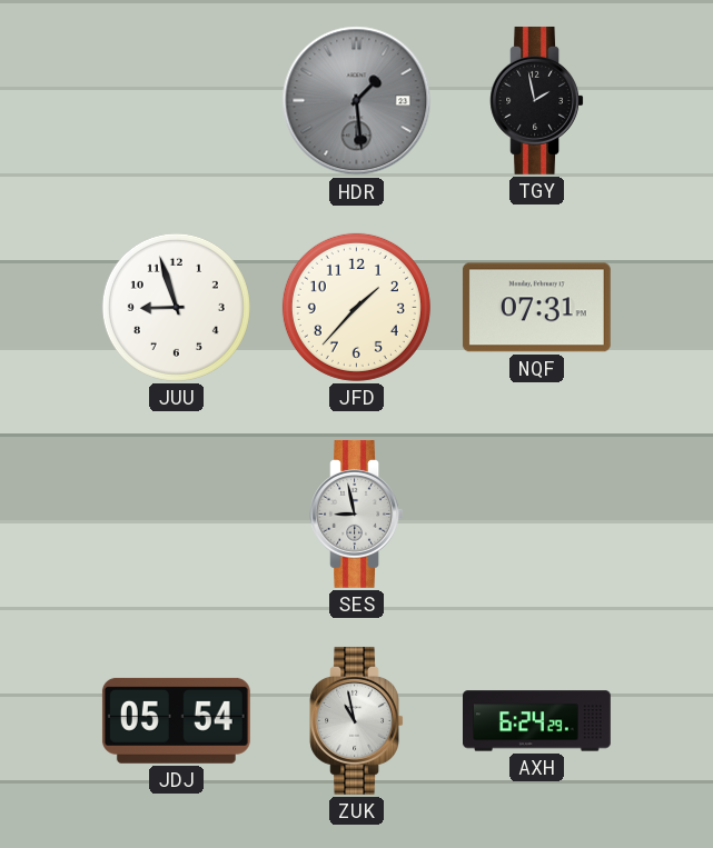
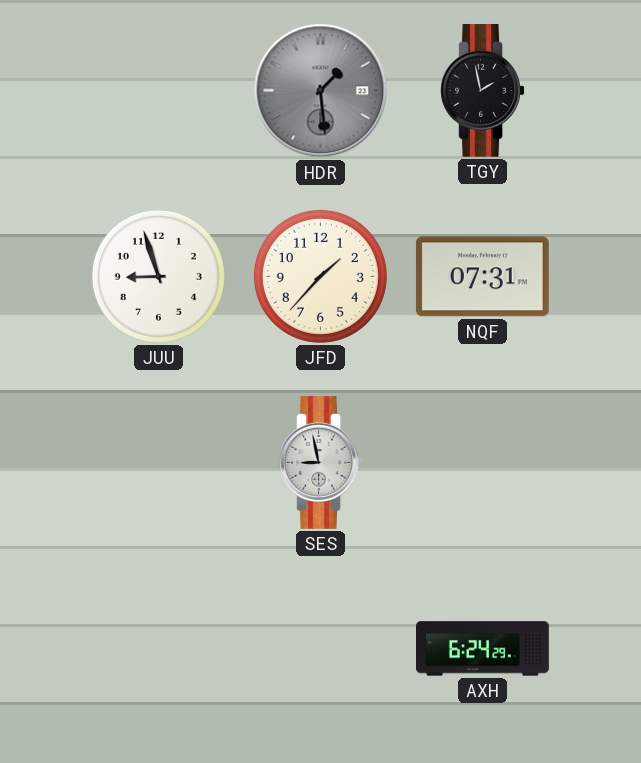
JDJ: 05:54 -> none (176, 720)
ZUK: 10:58 -> none (357, 720)
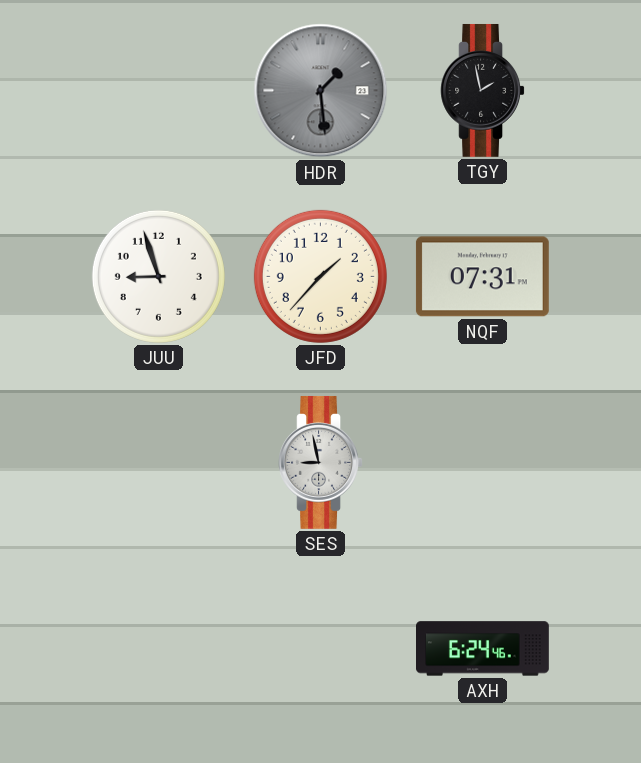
AXH: 6:24:29 -> 6:24:46 (483, 649)
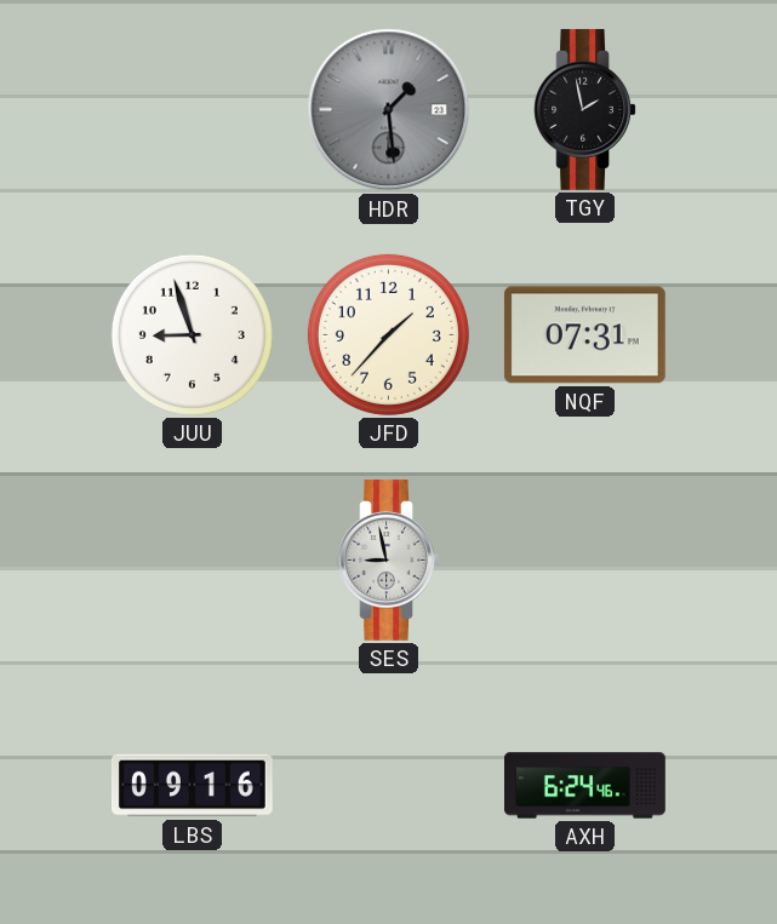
LBS: none -> 09:16 (193, 786)
